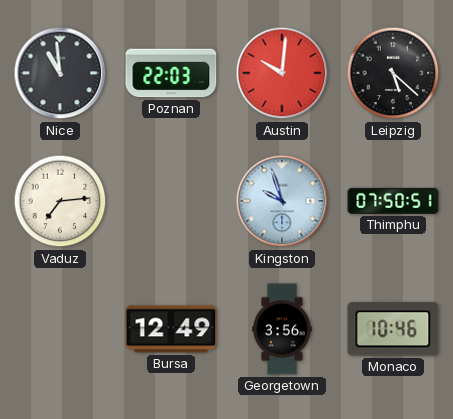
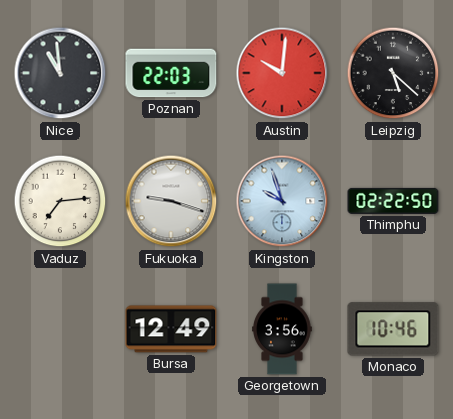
Fukuoka: none -> 9:18 (171, 201)
Thimphu: 07:50 -> 02:22 (393, 201)
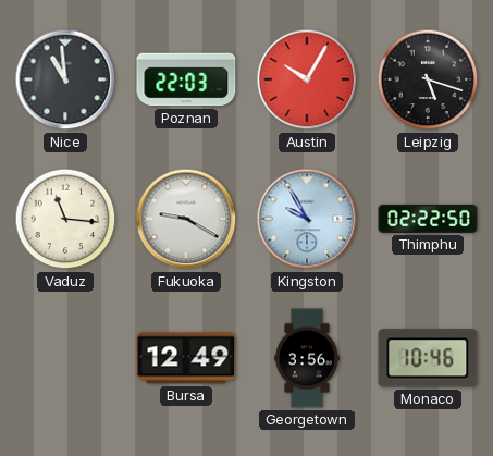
Austin: 10:01 -> 10:05 (307, 79)
Leipzig: 5:22 -> 5:18 (428, 79)
Vaduz: 7:14 -> 11:16 (65, 219)
Fukuoka: 9:18 -> 9:20 (186, 219)
Kingston: 9:57 -> 9:55 (307, 219)
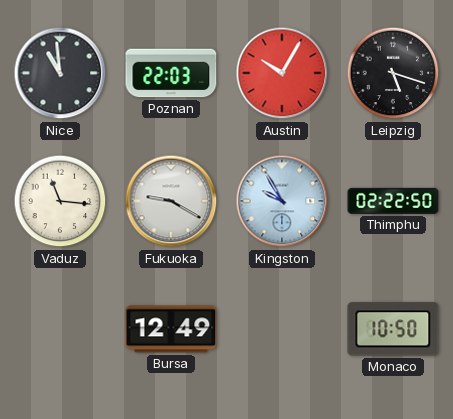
Georgetown: 3:56 -> none (307, 358)
Monaco: 10:46 -> 10:50 (393, 329)
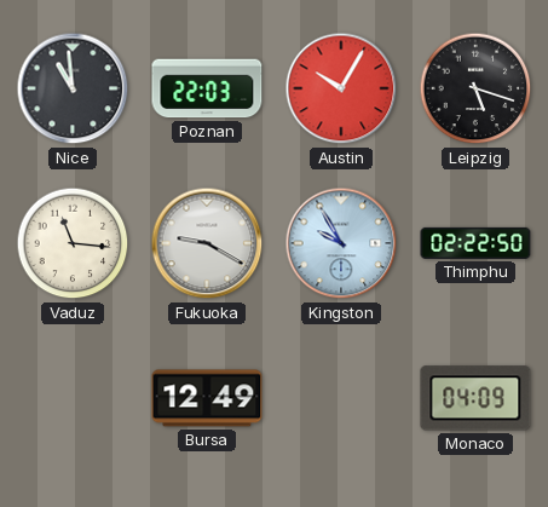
Monaco: 10:50 -> 04:09 (475, 398)
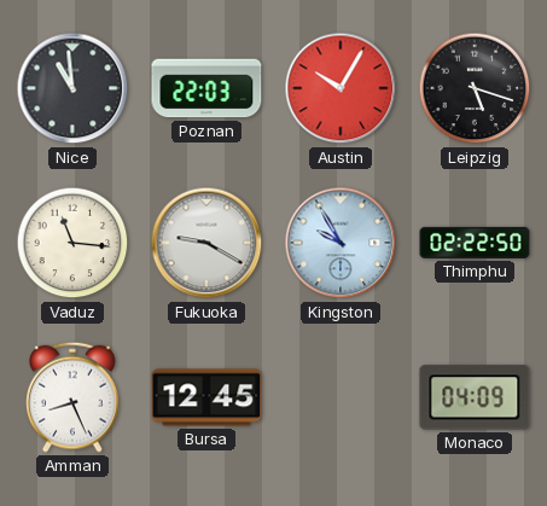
Amman: none -> 8:26 (74, 397)
Bursa: 12:49 -> 12:45 (206, 397)
